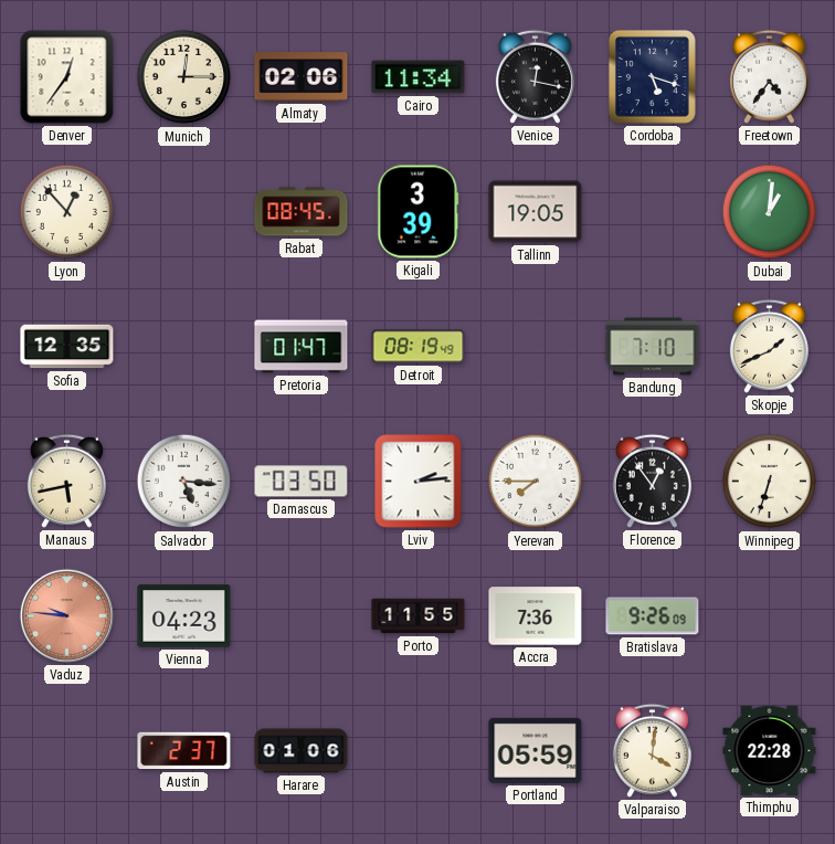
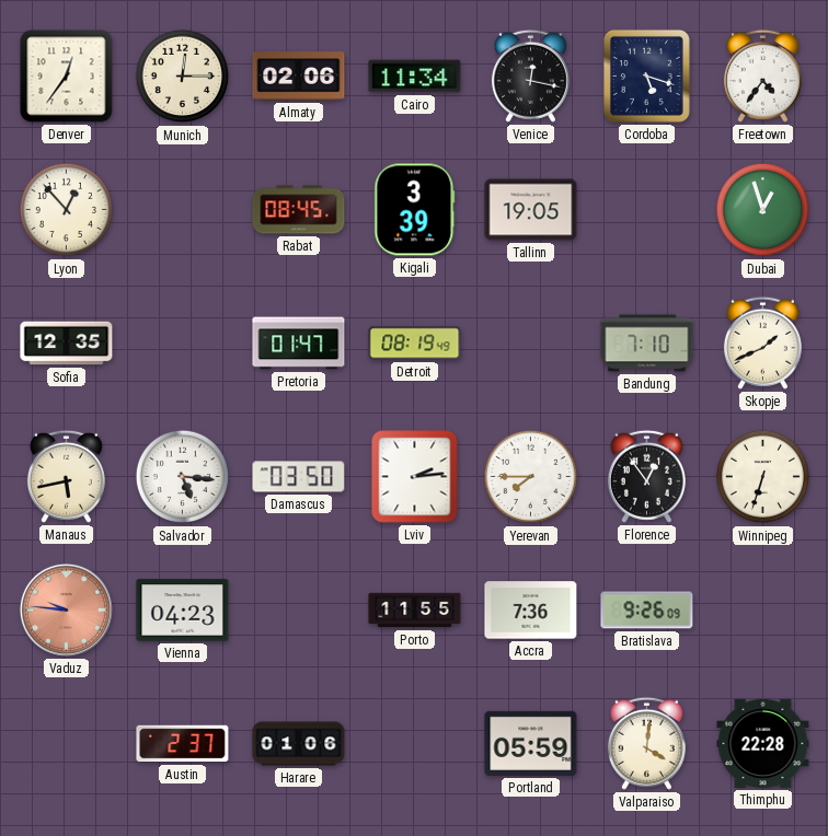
Dubai: 1:01 -> 12:57 (763, 210)
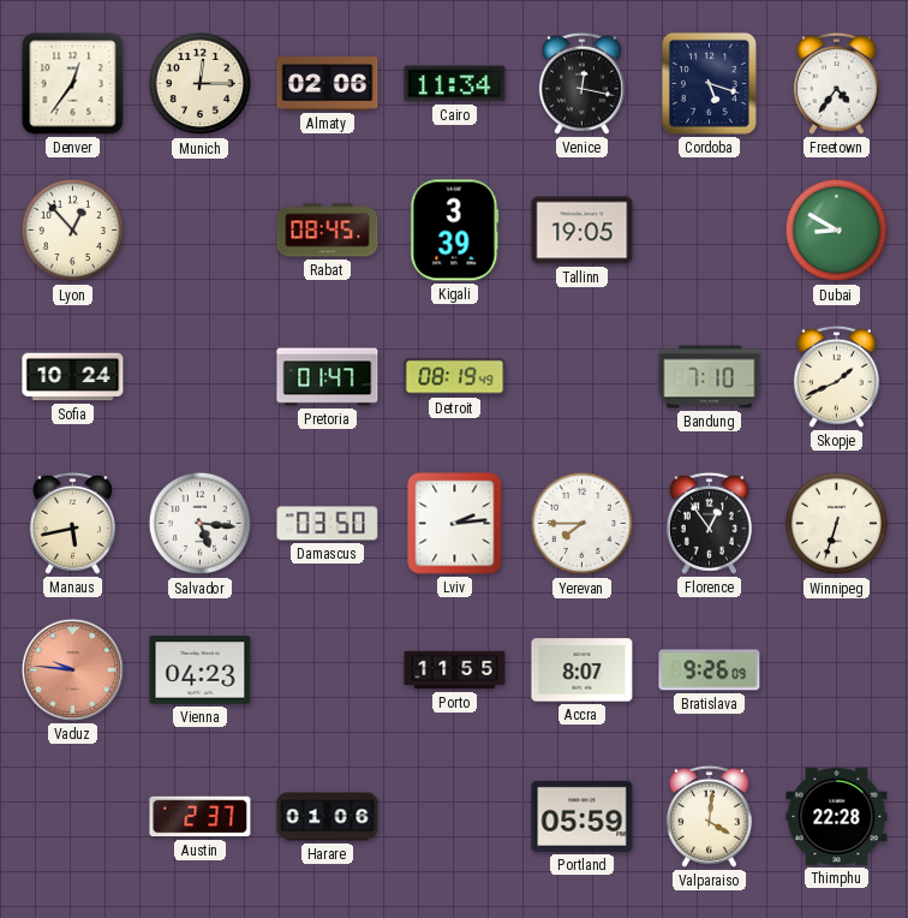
Dubai: 12:57 -> 8:50 (837, 231)
Sofia: 12:35 -> 10:24 (73, 377)
Accra: 7:36 -> 8:07 (583, 670)
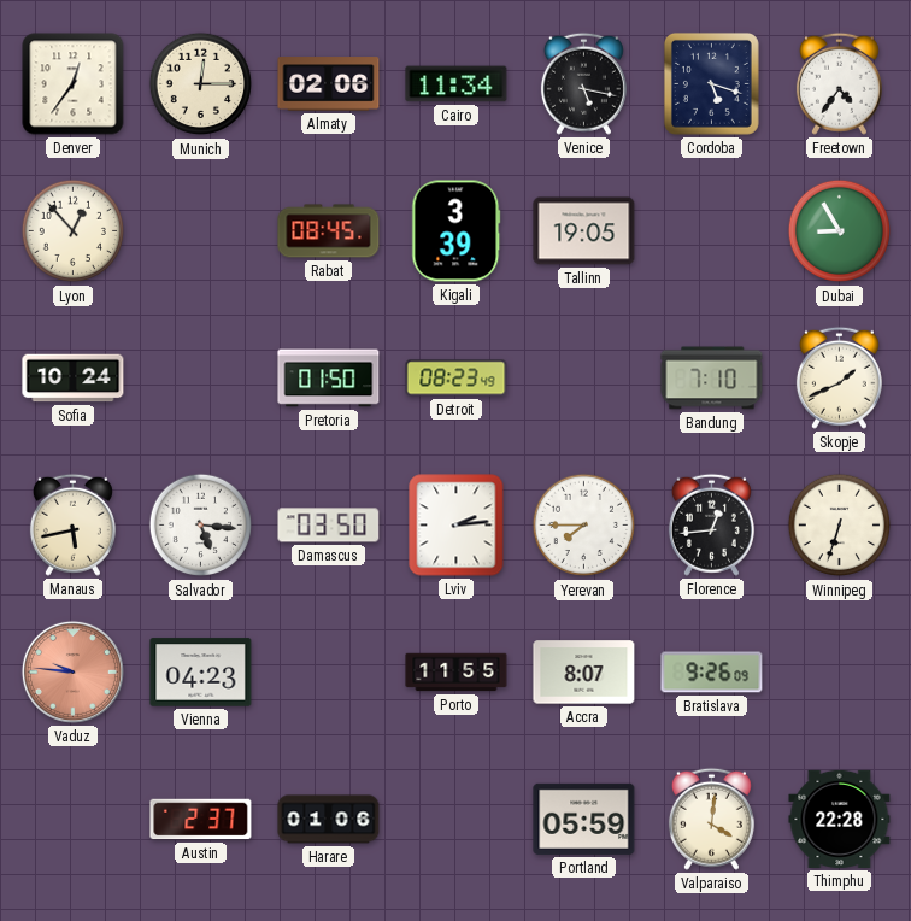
Venice: 12:17 -> 5:17 (583, 83)
Dubai: 8:50 -> 8:55 (840, 231)
Pretoria: 01:47 -> 01:50 (329, 379)
Detroit: 08:19 -> 08:23 (457, 379)
Florence: 12:54 -> 12:44 (711, 524)
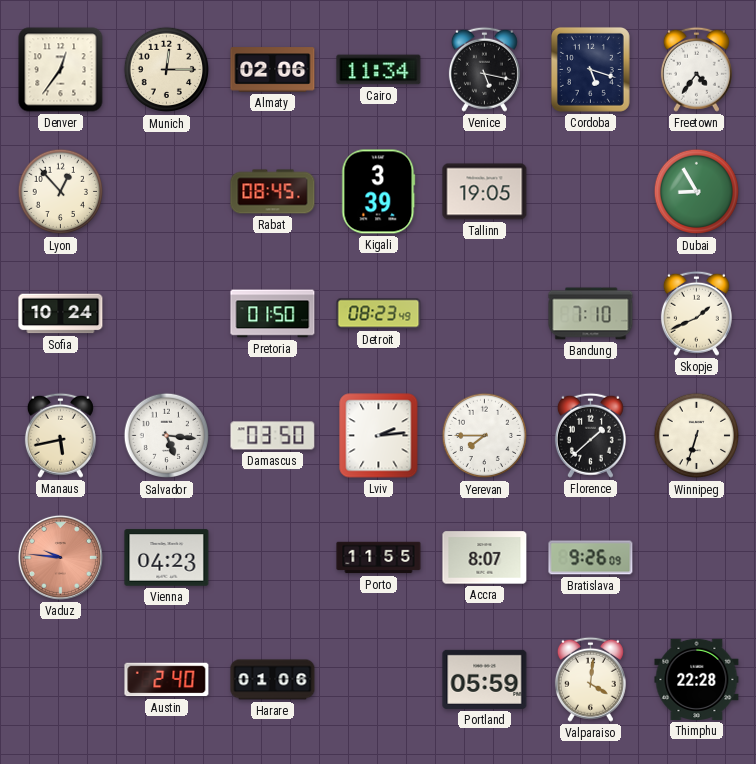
Florence: 12:44 -> 1:38 (590, 435)
Austin: 2:37 -> 2:40 (167, 680)
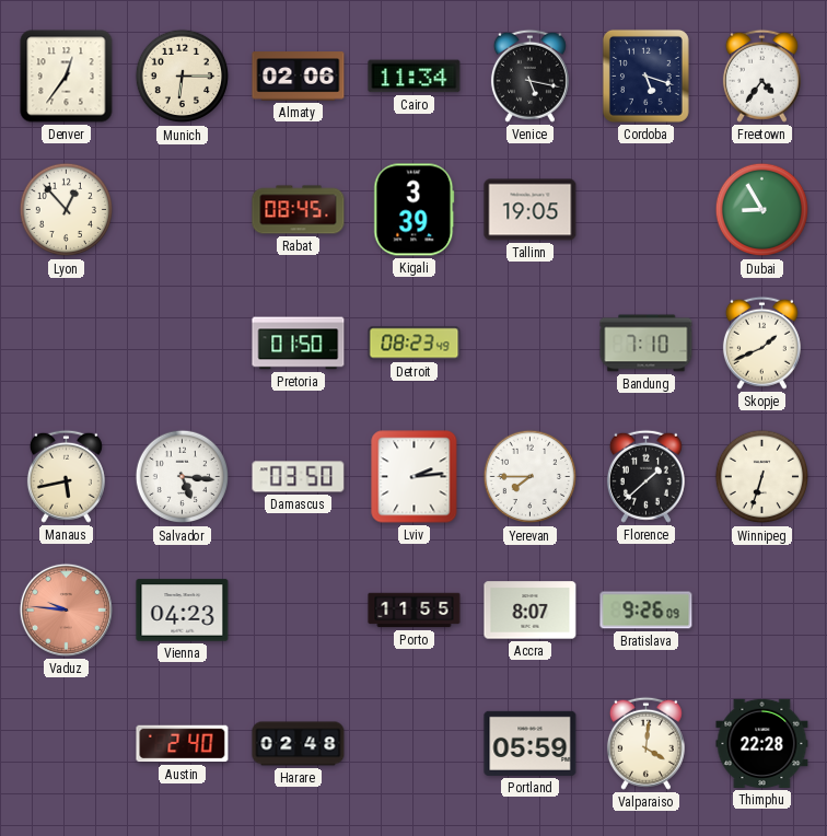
Munich: 12:15 -> 6:15 (183, 77)
Sofia: 10:24 -> none (61, 314)
Harare: 01:06 -> 02:48 (299, 744)
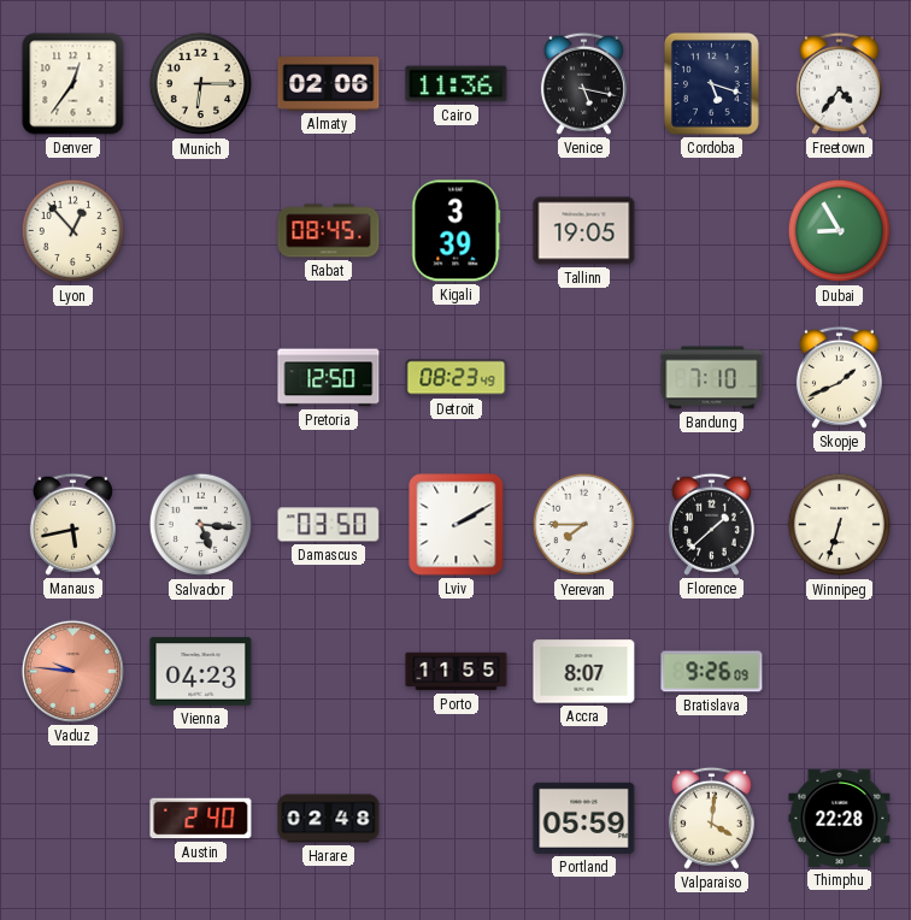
Cairo: 11:34 -> 11:36 (457, 84)
Pretoria: 01:50 -> 12:50 (329, 378)
Lviv: 2:14 -> 2:10 (457, 525)
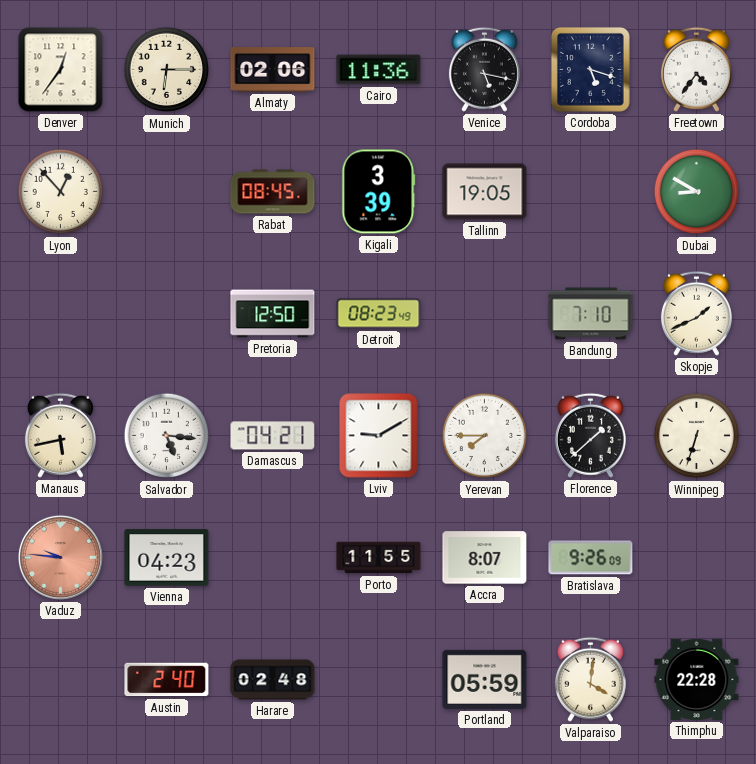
Dubai: 8:55 -> 8:50 (697, 192)
Damascus: 03:50 -> 04:21 (273, 436)
Lviv: 2:10 -> 9:10 (379, 436)
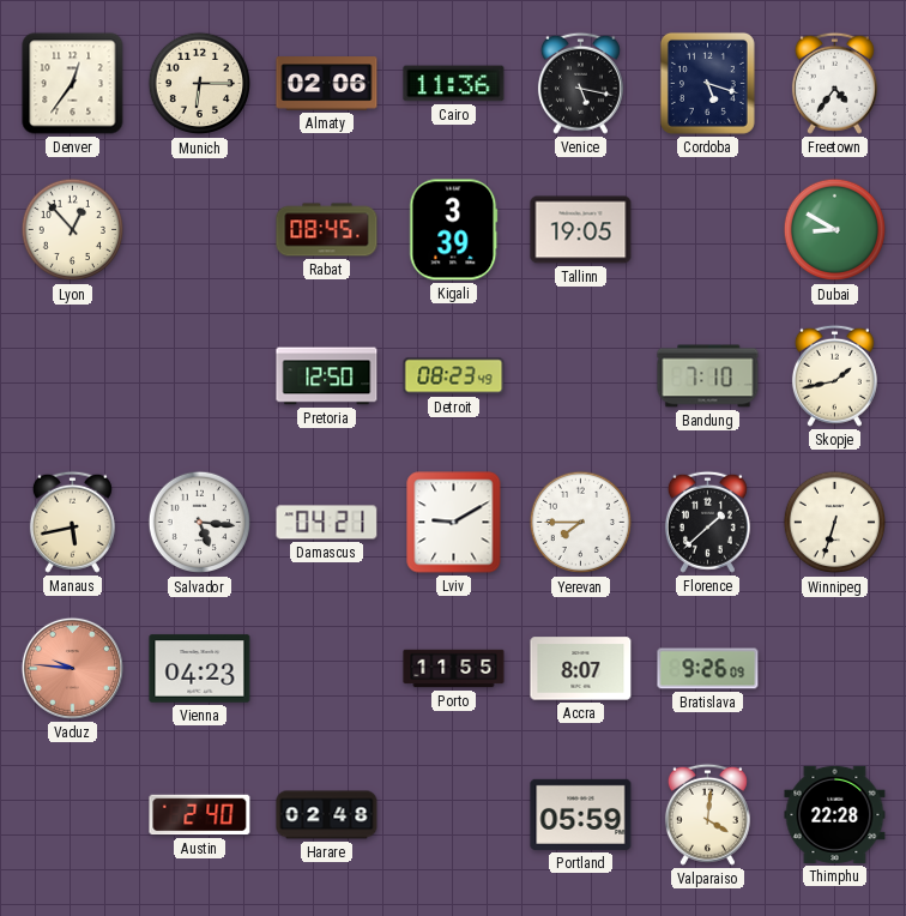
Skopje: 1:41 -> 1:43 (834, 375)
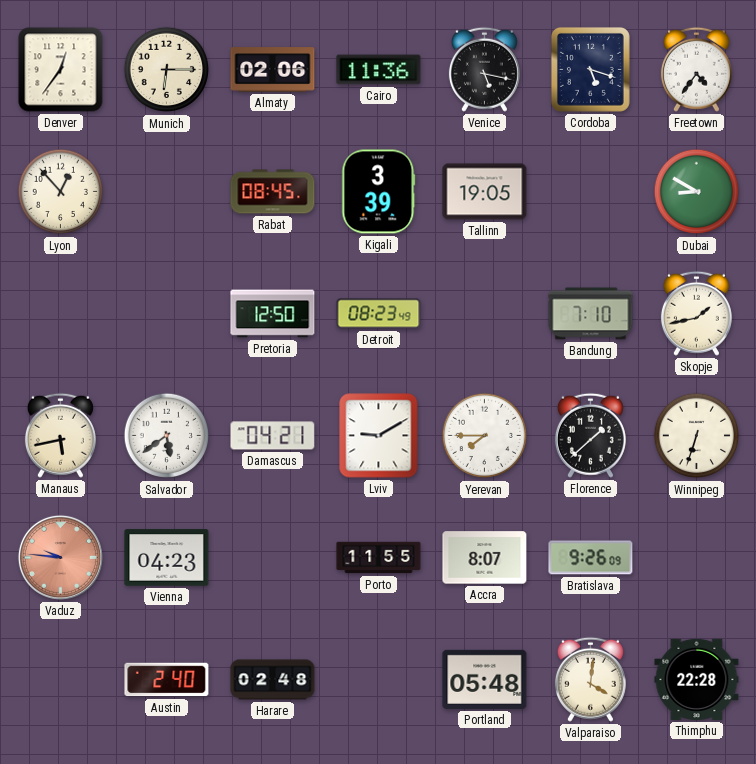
Salvador: 5:16 -> 5:39 (167, 436)
Portland: 05:59 -> 05:48 (485, 679)
